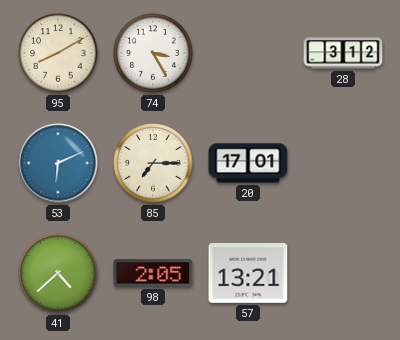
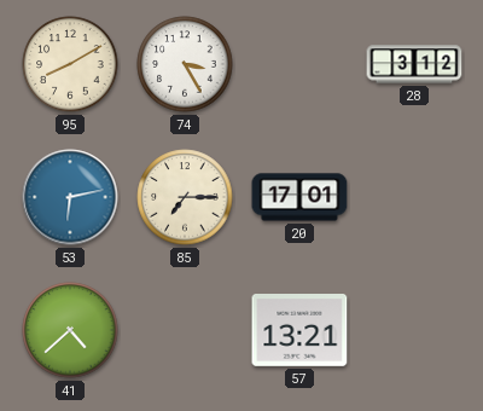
53: 6:11 -> 6:13 (70, 197)
98: 2:05 -> none (153, 273)
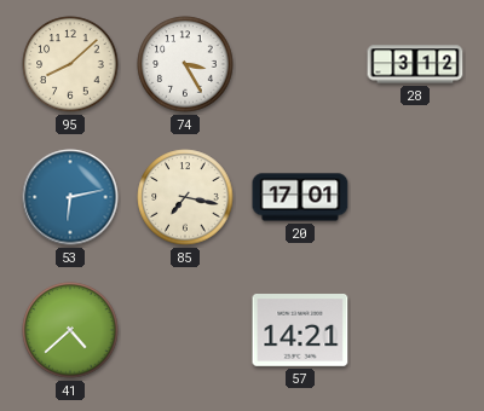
95: 8:10 -> 8:08 (70, 64)
85: 7:15 -> 7:17 (185, 197)
57: 13:21 -> 14:21 (300, 331)
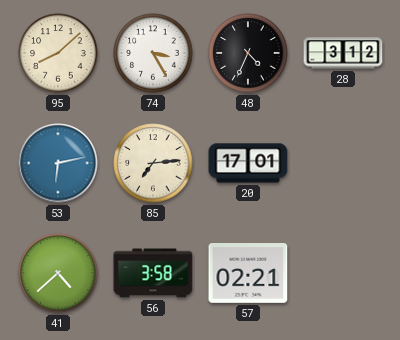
48: none -> 4:34 (248, 53)
85: 7:17 -> 7:14 (153, 163)
56: none -> 3:58 (153, 273)
57: 14:21 -> 02:21 (248, 274)
